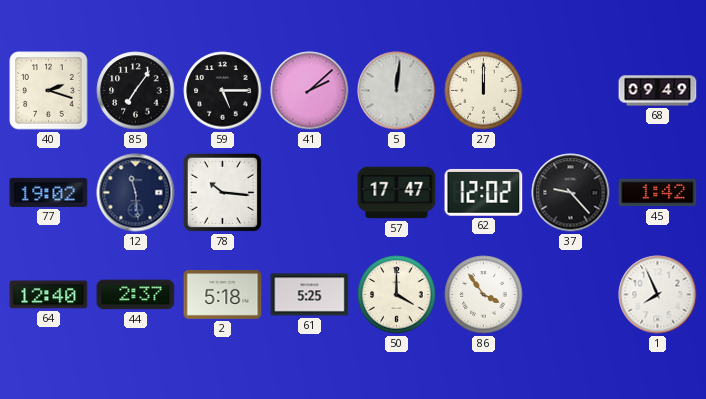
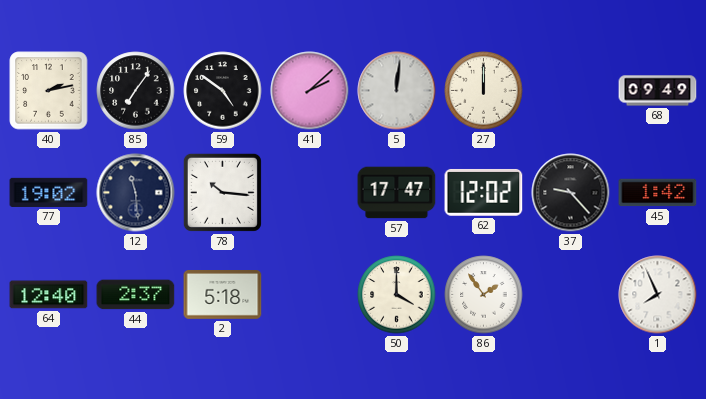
40: 2:18 -> 2:13 (49, 91)
59: 5:15 -> 4:51 (223, 91)
61: 5:25 -> none (310, 295)
86: 3:54 -> 1:54 (484, 295)
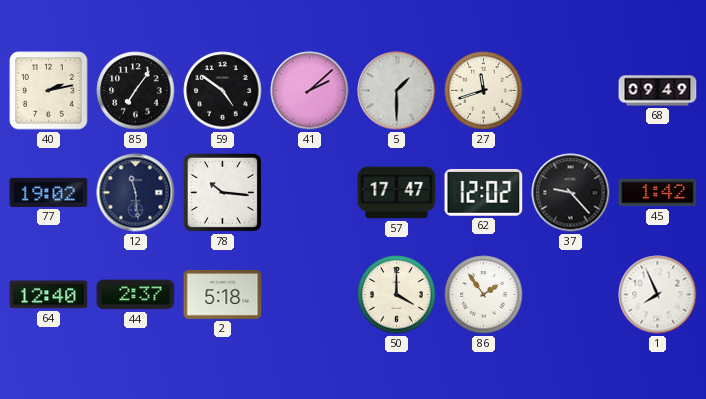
5: 12:01 -> 1:30 (397, 91)
27: 12:00 -> 11:42 (484, 91)
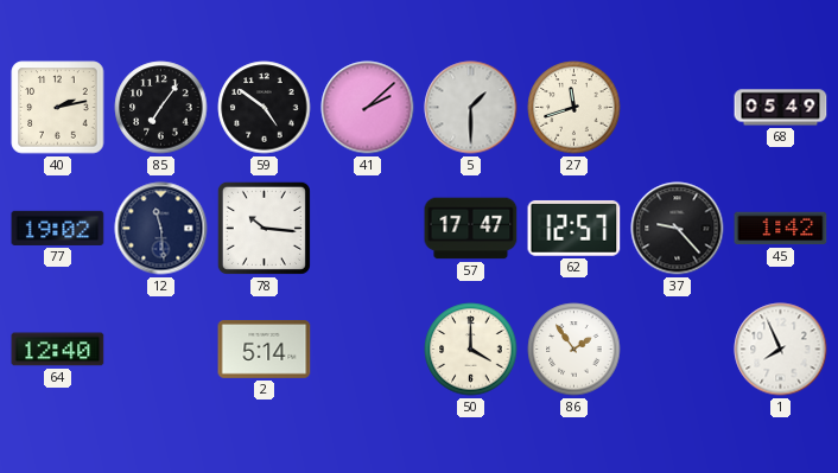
68: 09:49 -> 05:49 (781, 108)
62: 12:02 -> 12:57 (574, 229)
44: 2:37 -> none (136, 295)
2: 5:18 -> 5:14 (265, 350)
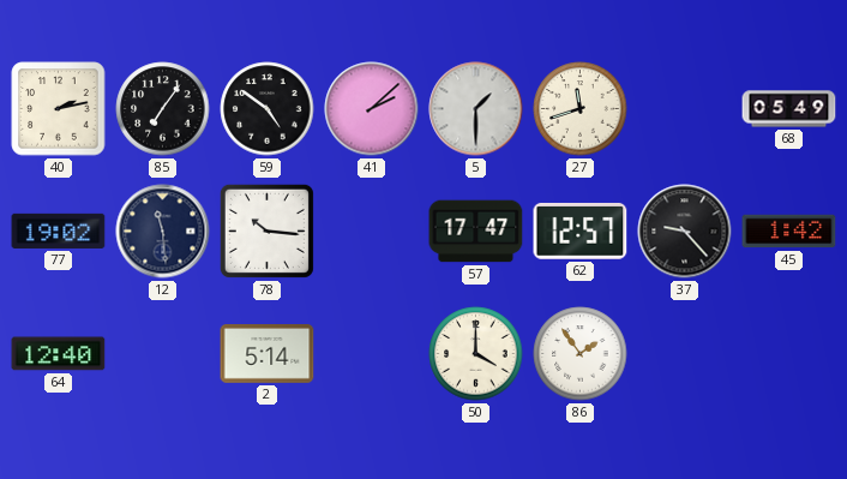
1: 7:56 -> none (781, 350)
